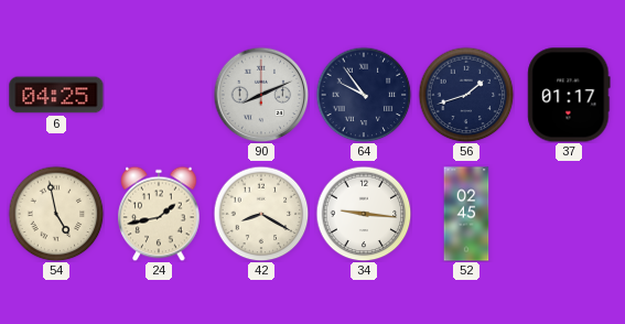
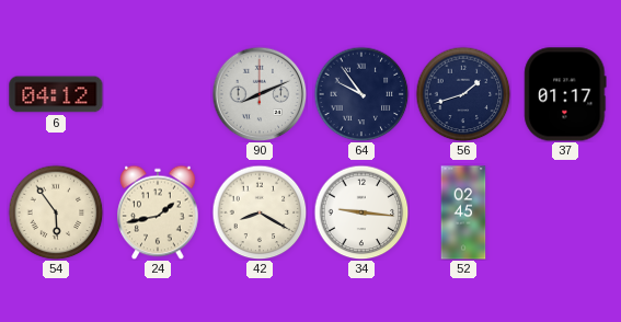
6: 04:25 -> 04:12 (56, 94)
54: 4:58 -> 5:54 (56, 212)
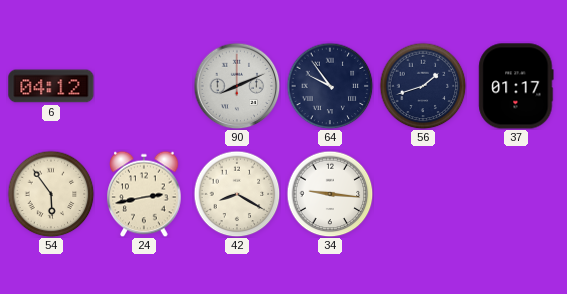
24: 1:43 -> 2:43 (144, 194)
52: 02:45 -> none (463, 212)
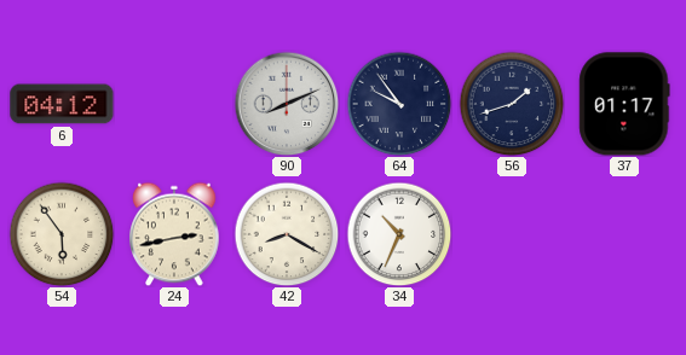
34: 9:16 -> 10:34 (399, 234)
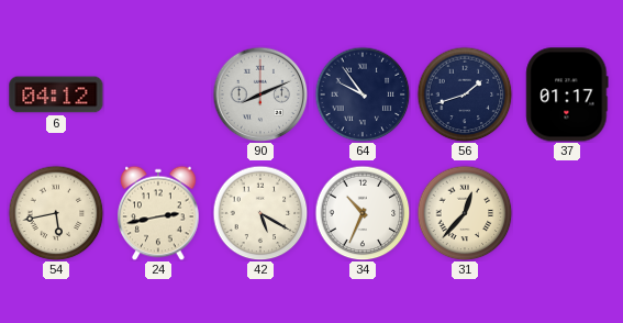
54: 5:54 -> 5:43 (56, 213)
42: 8:20 -> 5:20 (260, 213)
31: none -> 12:37 (465, 213)
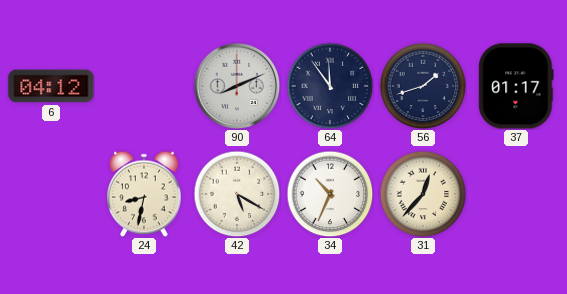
64: 9:54 -> 11:54 (330, 86)
54: 5:43 -> none (56, 213)
24: 2:43 -> 8:32 (144, 194)
